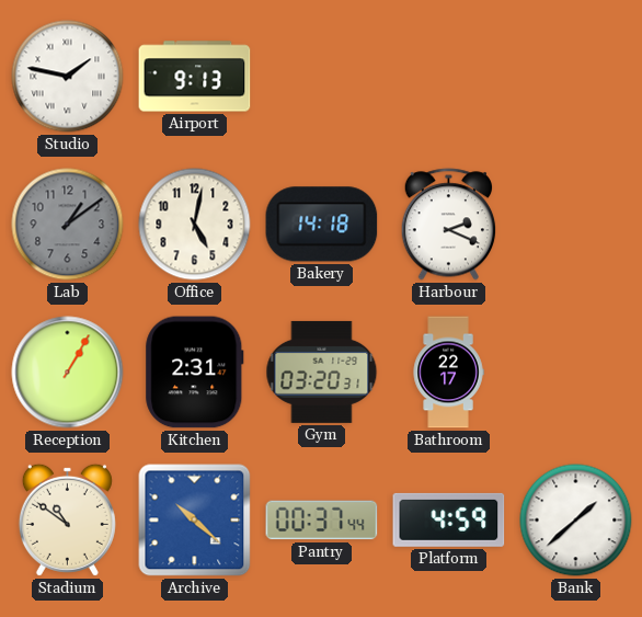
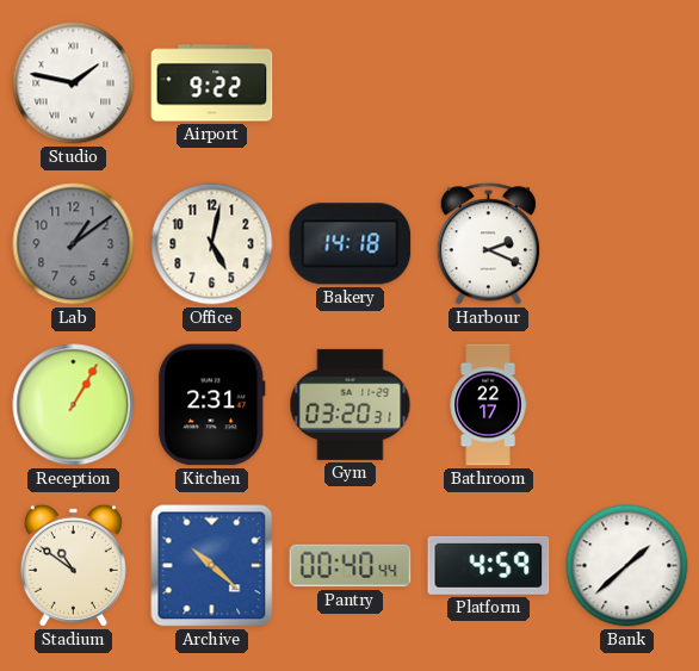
Airport: 9:13 -> 9:22 (212, 83)
Pantry: 00:37 -> 00:40 (351, 566)
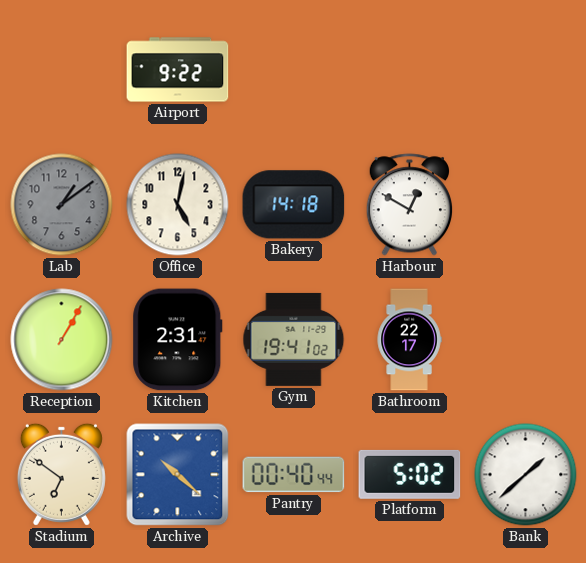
Studio: 1:47 -> none (74, 83)
Harbour: 2:19 -> 12:50 (409, 205)
Gym: 03:20 -> 19:41 (294, 339)
Stadium: 10:51 -> 6:51 (61, 474)
Platform: 4:59 -> 5:02 (410, 474)
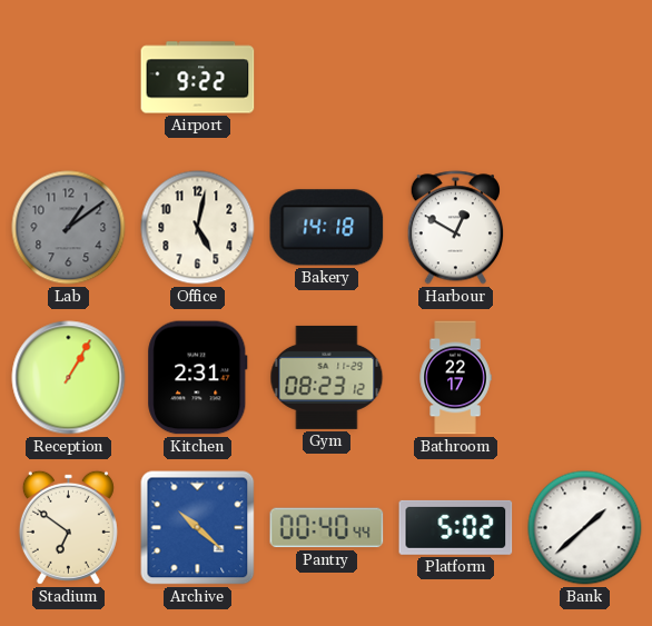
Gym: 19:41 -> 08:23 (327, 377)
